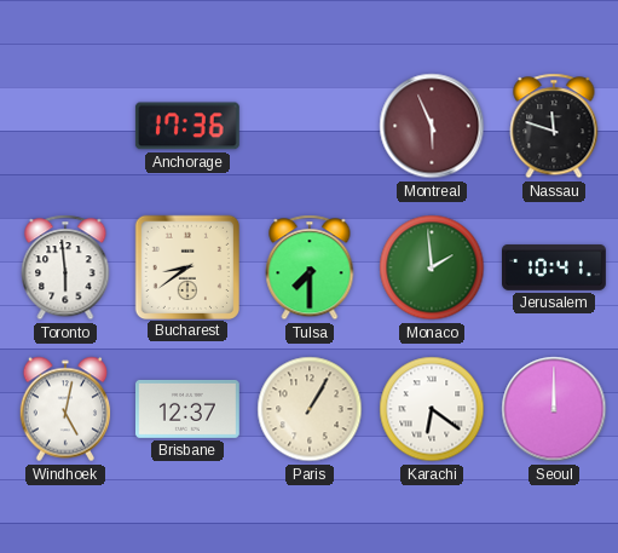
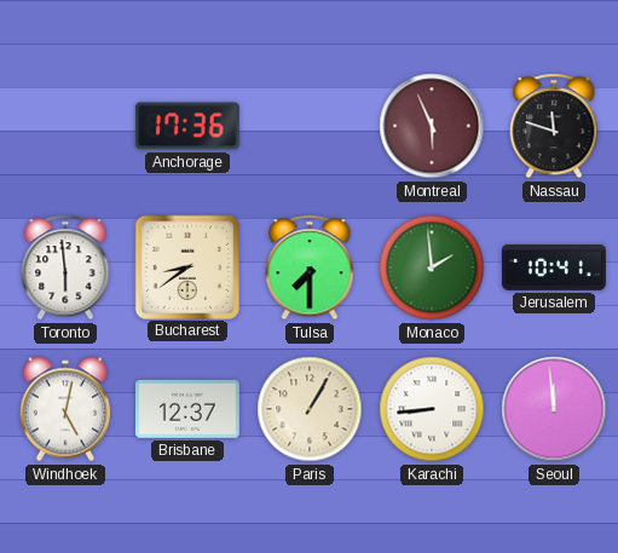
Karachi: 6:21 -> 8:44 (432, 409)
Seoul: 12:00 -> 11:59 (554, 409)
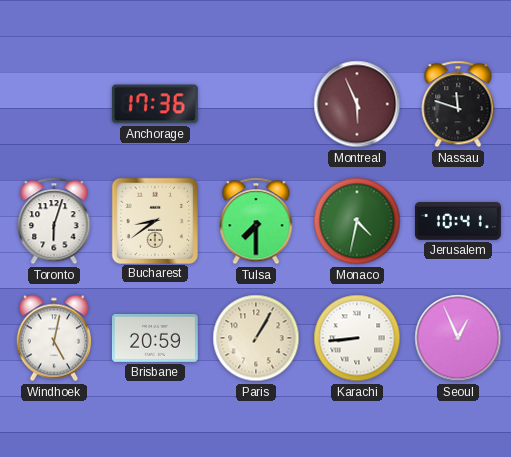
Toronto: 5:59 -> 6:03 (54, 221)
Monaco: 1:59 -> 4:32 (357, 221)
Brisbane: 12:37 -> 20:59 (155, 338)
Seoul: 11:59 -> 12:56 (458, 338)
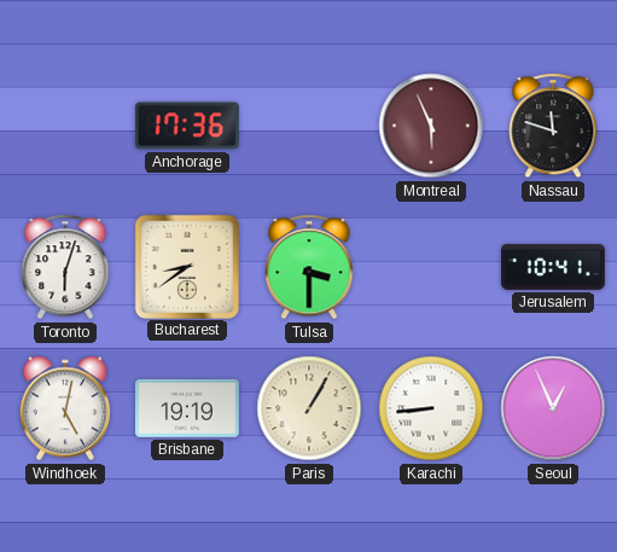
Tulsa: 7:30 -> 3:30 (309, 267)
Monaco: 4:32 -> none (357, 221)
Brisbane: 20:59 -> 19:19 (187, 408)
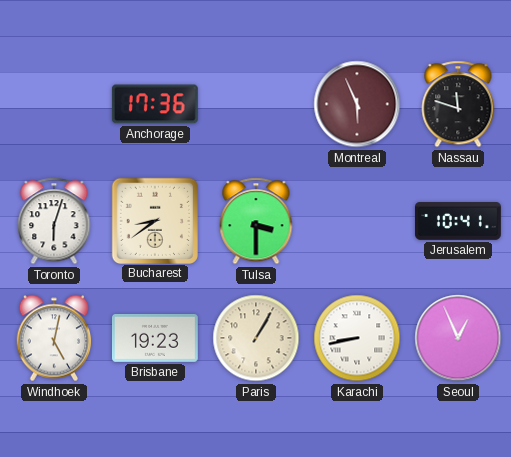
Brisbane: 19:19 -> 19:23 (155, 338)
Karachi: 8:44 -> 8:43 (357, 338)
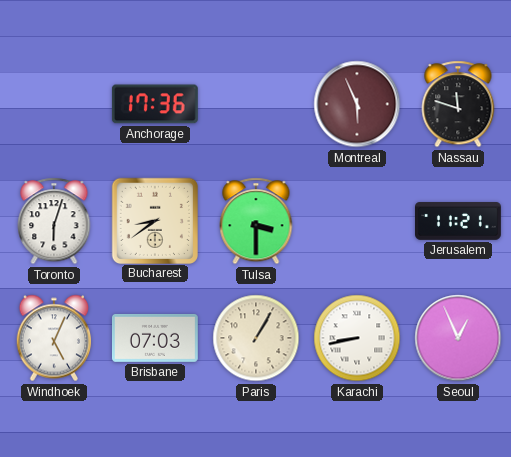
Jerusalem: 10:41 -> 11:21 (459, 221)
Windhoek: 5:02 -> 5:04 (54, 338)
Brisbane: 19:23 -> 07:03 (155, 338)
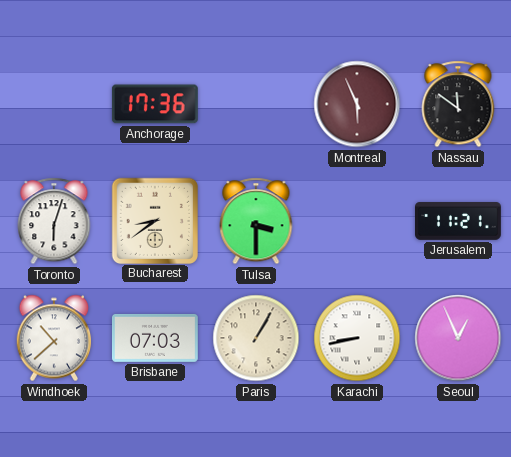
Nassau: 11:48 -> 11:51 (458, 104)
Windhoek: 5:04 -> 10:38 (54, 338)
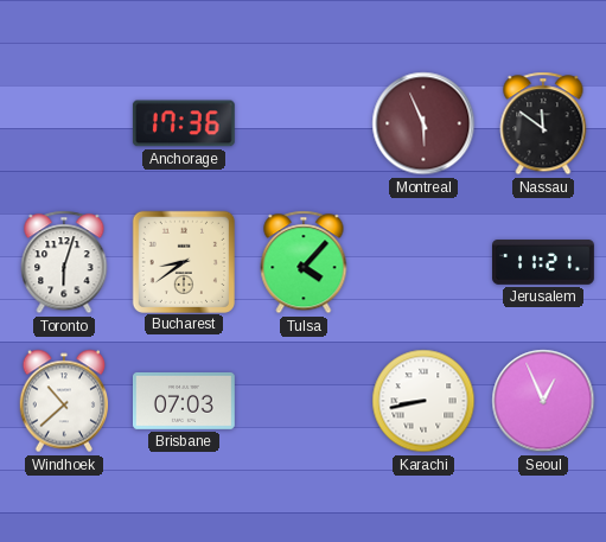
Tulsa: 3:30 -> 4:07 (304, 262)
Paris: 1:05 -> none (256, 338)
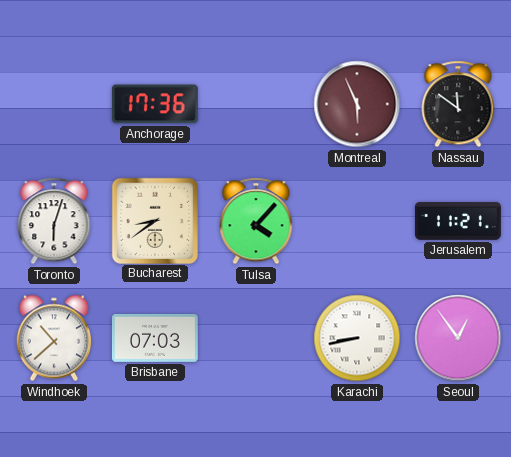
Seoul: 12:56 -> 12:54 (458, 338)
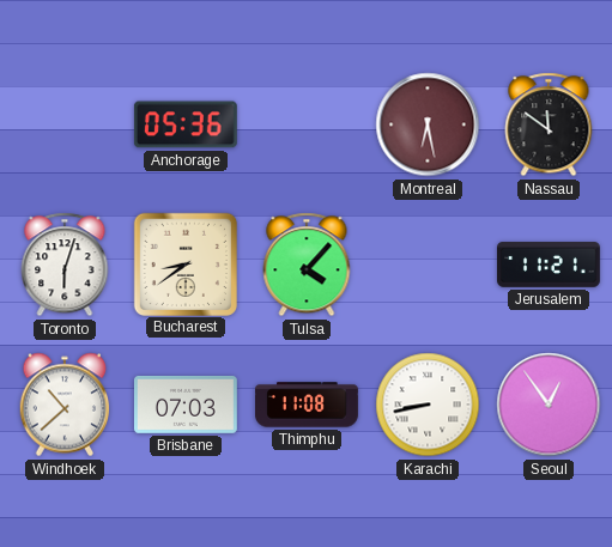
Anchorage: 17:36 -> 05:36 (186, 124)
Montreal: 5:56 -> 6:28 (428, 124)
Thimphu: none -> 11:08 (308, 405)
